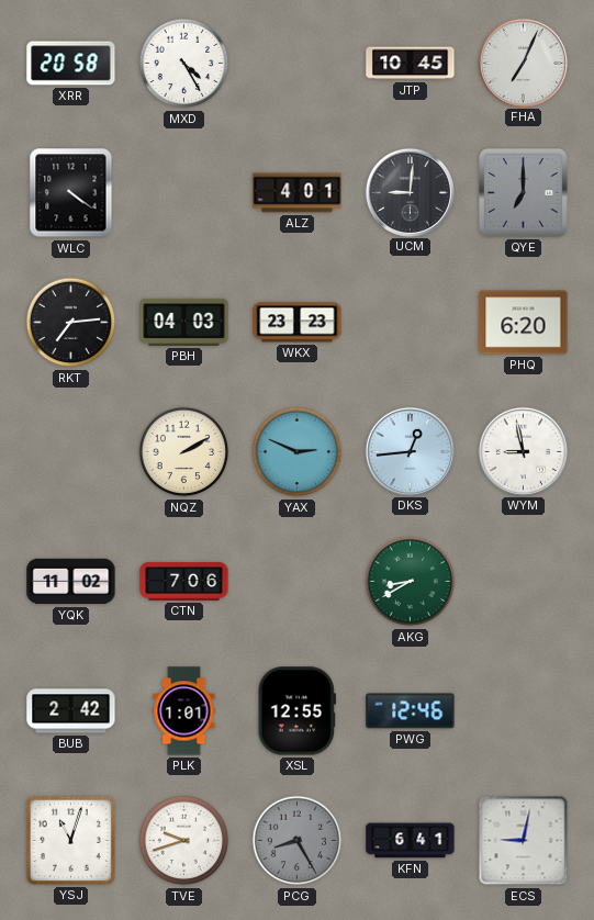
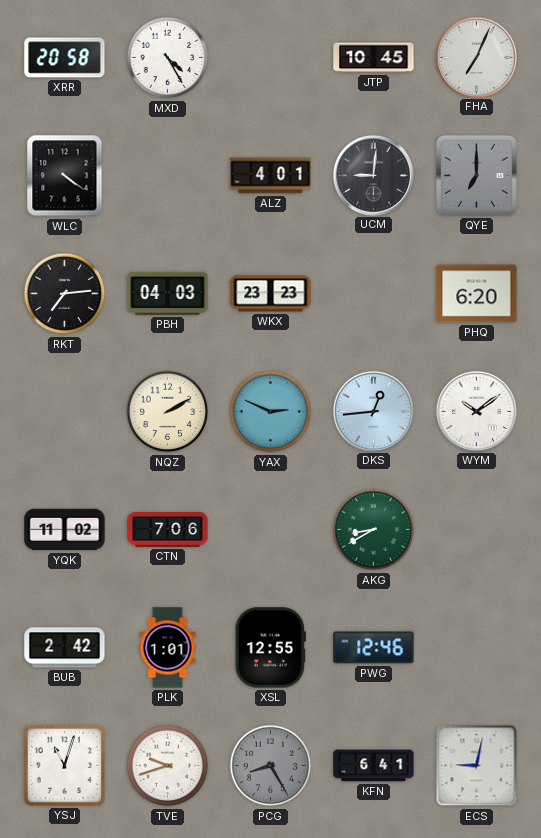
WYM: 8:58 -> 10:09 (476, 411)
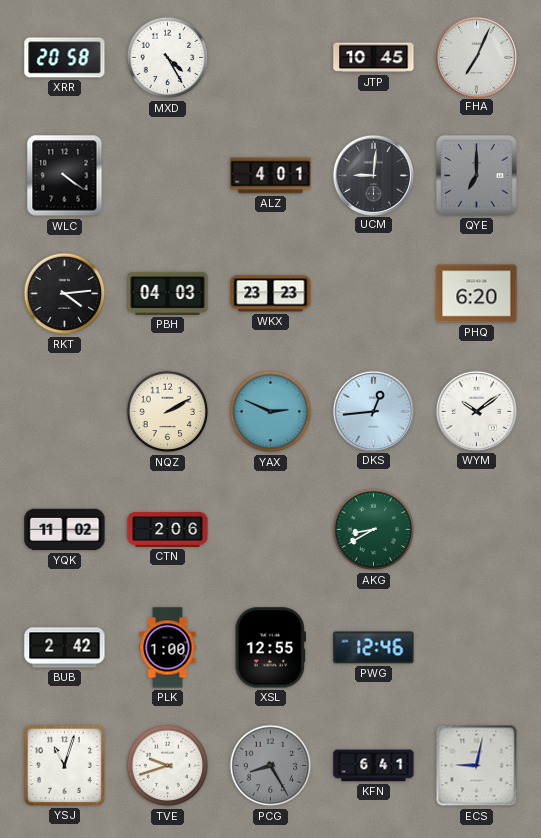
RKT: 7:14 -> 4:14 (65, 294)
CTN: 7:06 -> 2:06 (168, 530)
PLK: 1:01 -> 1:00 (168, 648)
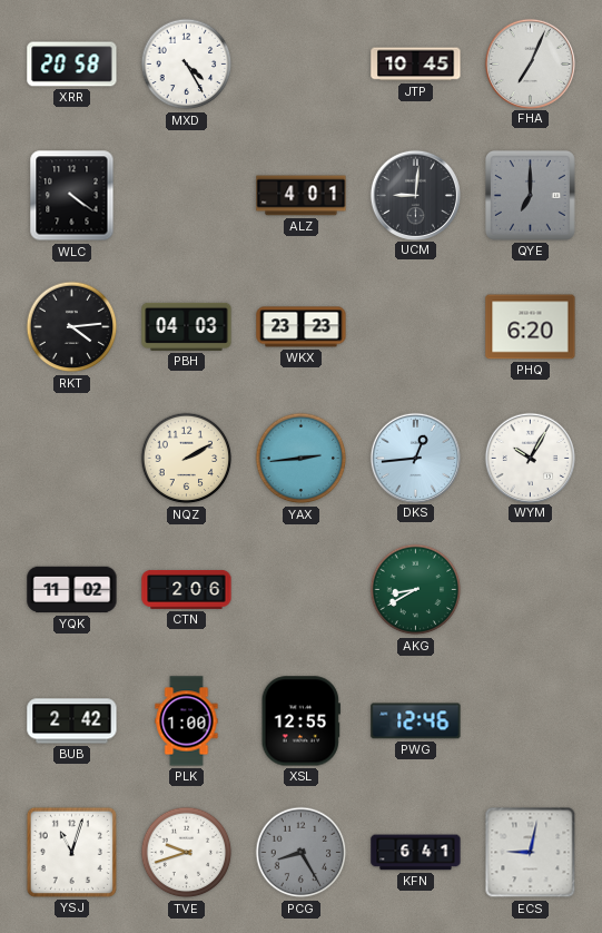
YAX: 2:49 -> 2:44 (302, 459)
WYM: 10:09 -> 10:05 (530, 458)
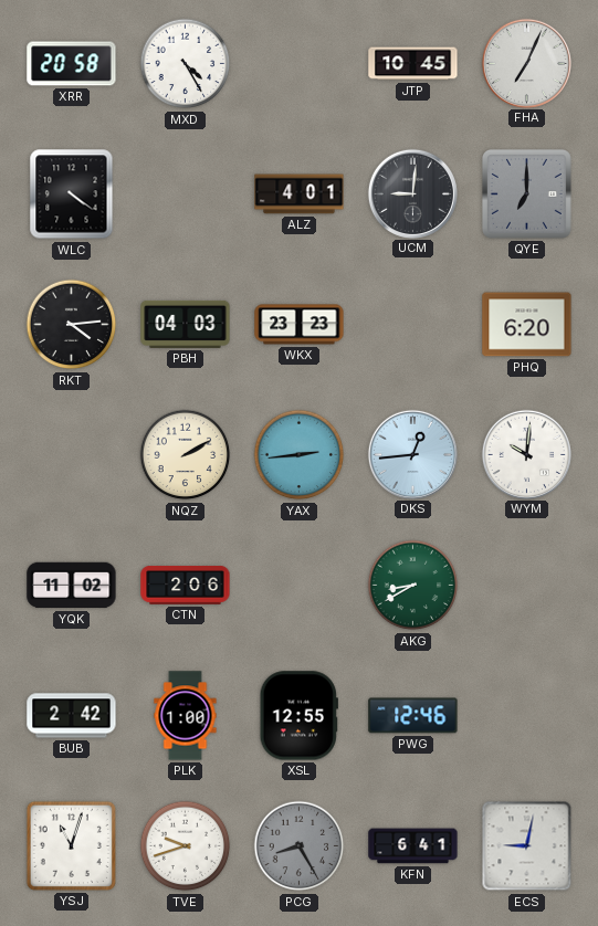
WYM: 10:05 -> 10:01 (526, 454)
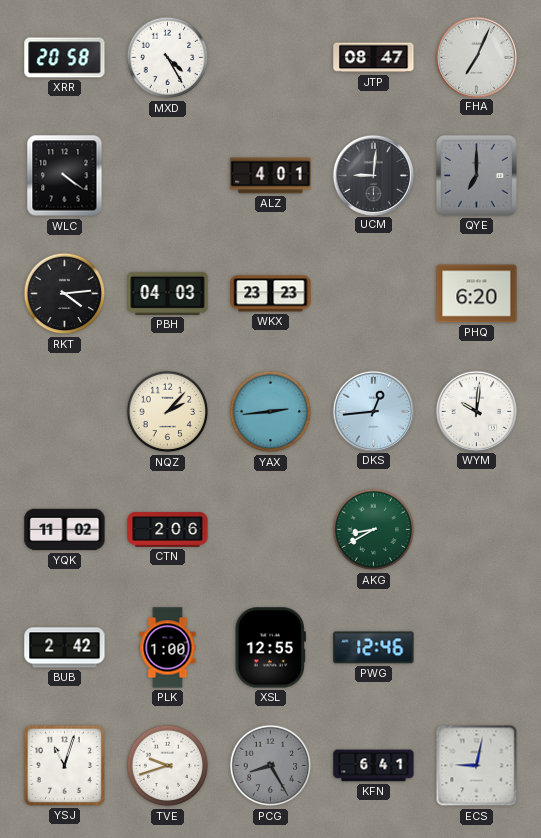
JTP: 10:45 -> 08:47 (374, 58)
NQZ: 2:10 -> 2:07 (168, 412)
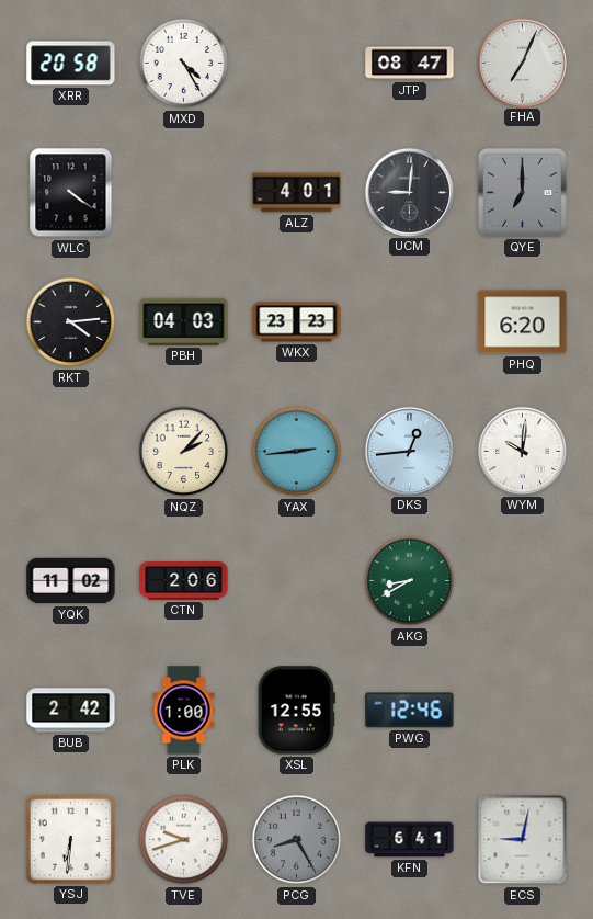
YSJ: 11:03 -> 6:31 (70, 839)
